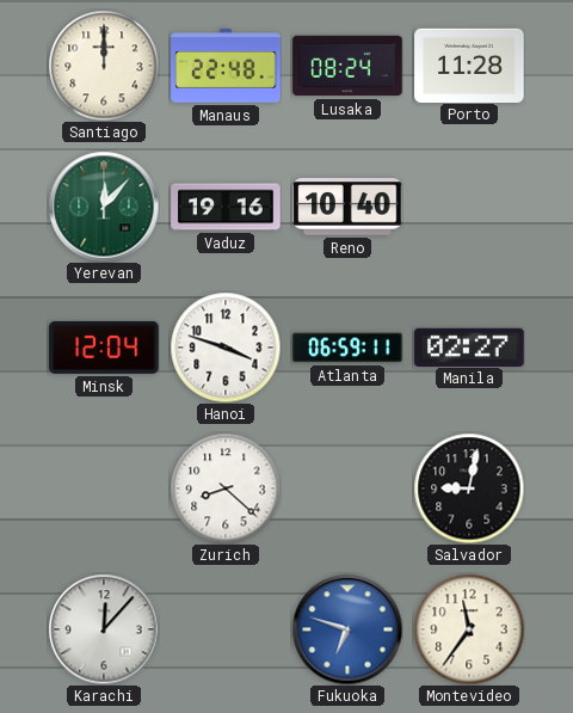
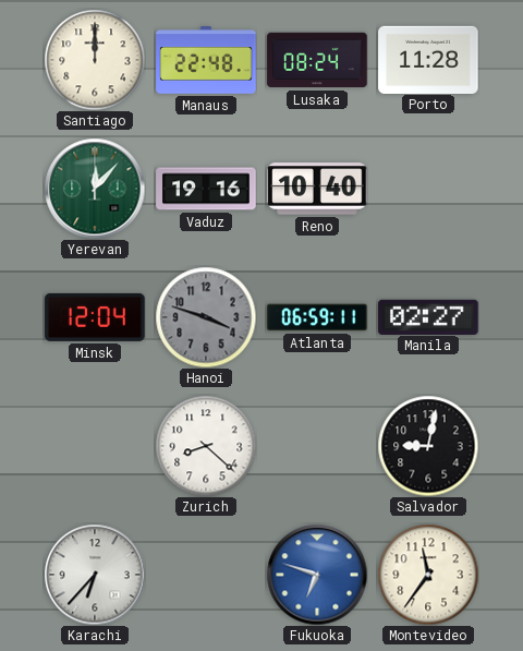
Hanoi dial: white -> grey (206, 317)
Karachi: 12:07 -> 6:37 (95, 575)
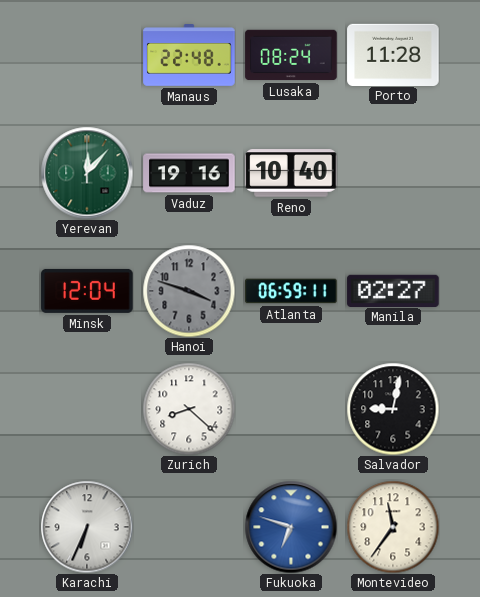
Santiago: 12:00 -> none (95, 60)
Karachi: 6:37 -> 6:34 (87, 527)
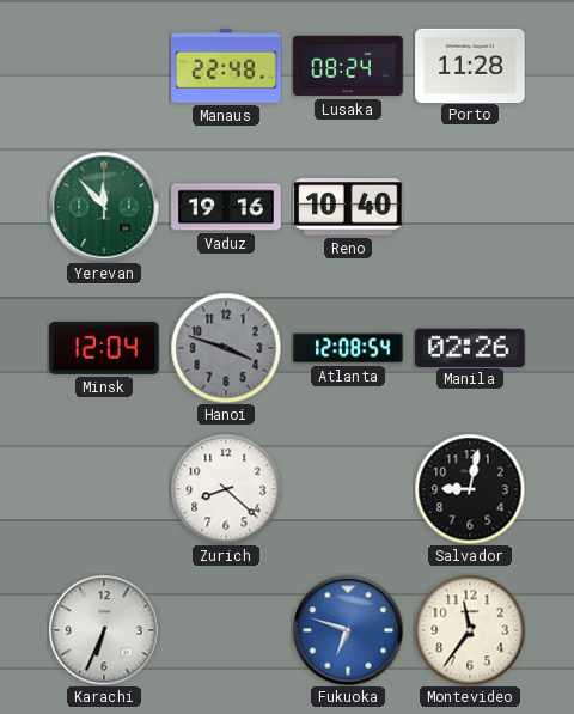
Yerevan: 12:07 -> 11:53 (104, 207)
Atlanta: 06:59 -> 12:08 (348, 348)
Manila: 02:27 -> 02:26 (470, 347)
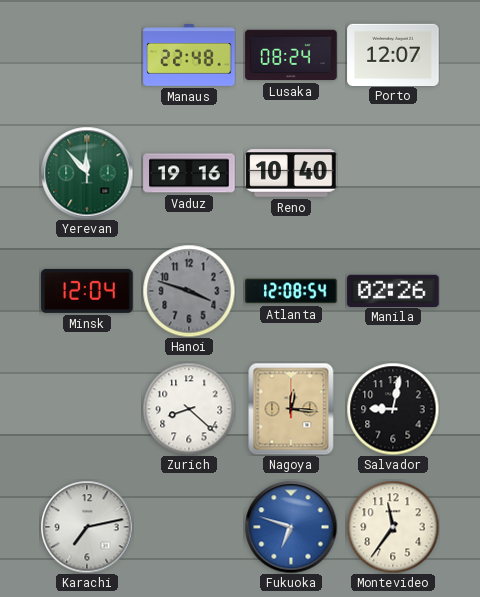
Porto: 11:28 -> 12:07 (393, 54)
Nagoya: none -> 12:16 (291, 409)
Karachi: 6:34 -> 7:13 (87, 527)
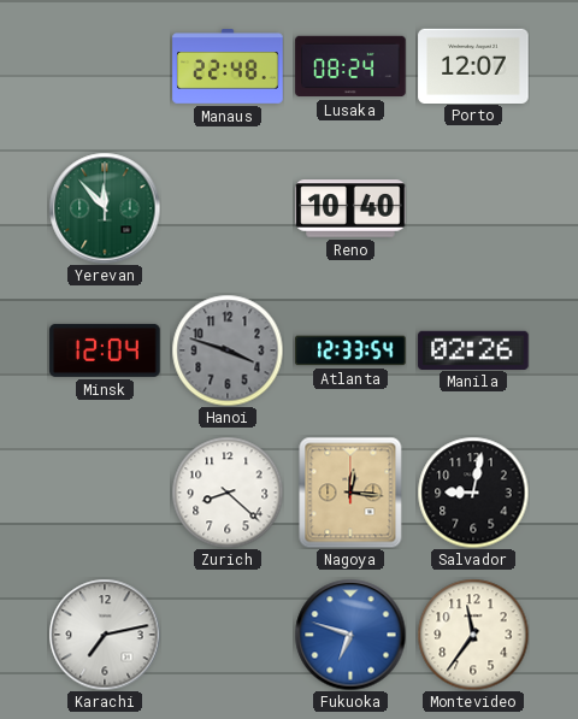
Vaduz: 19:16 -> none (189, 173)
Atlanta: 12:08 -> 12:33 (350, 350)
